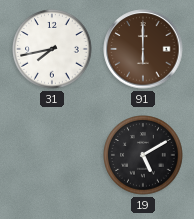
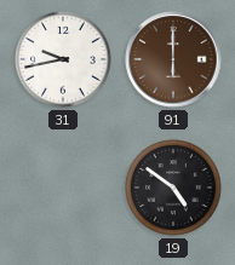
31: 7:43 -> 9:43 (63, 59)
19: 5:10 -> 4:51 (173, 188)
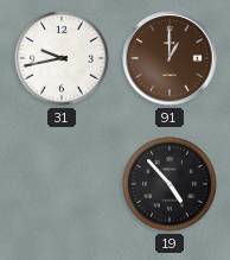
91: 6:00 -> 1:00 (170, 58)
19: 4:51 -> 4:53 (170, 184)
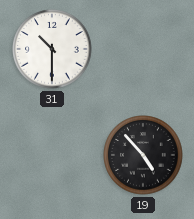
31: 9:43 -> 10:30 (52, 49)
91: 1:00 -> none (170, 58)
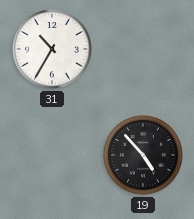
31: 10:30 -> 10:35 (52, 49)
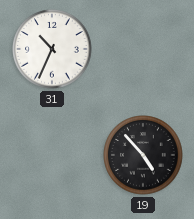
31: 10:35 -> 10:34 (52, 49)
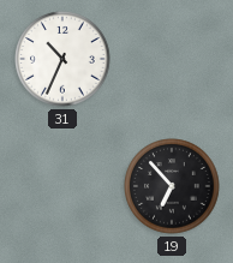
19: 4:53 -> 6:53 (172, 186)
